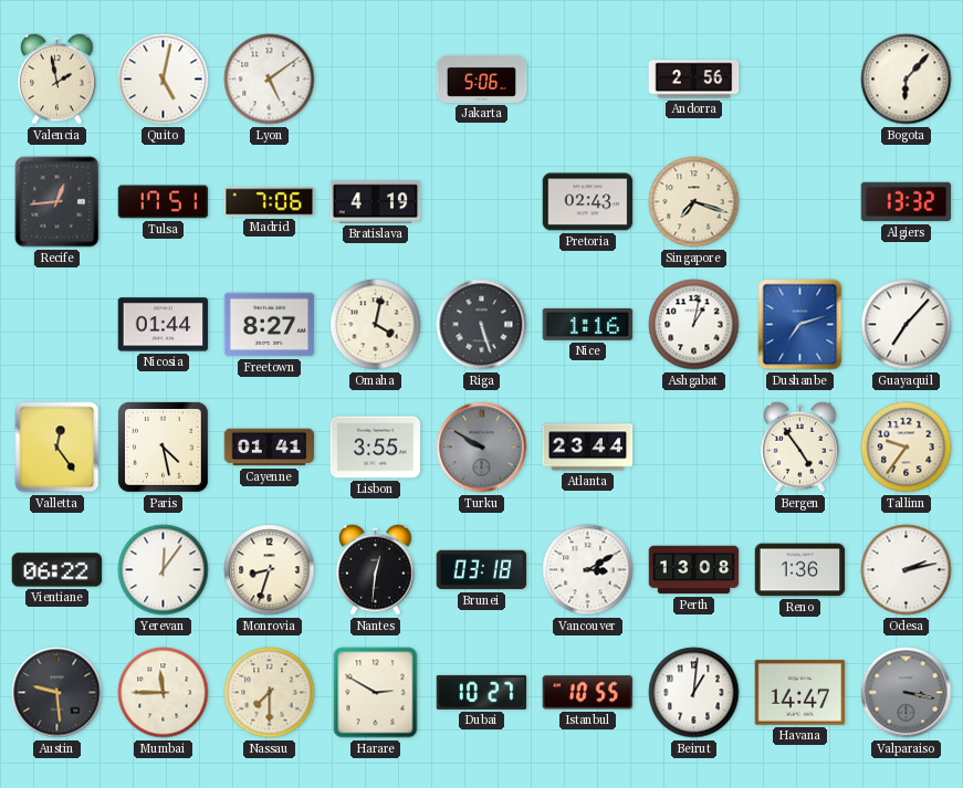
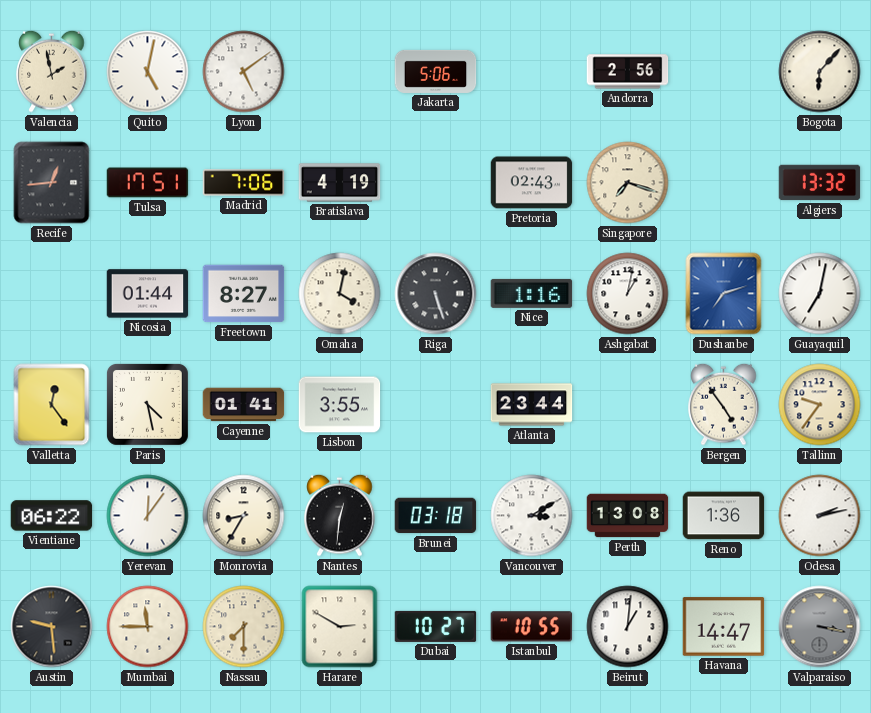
Guayaquil: 7:07 -> 7:02 (820, 294)
Turku: 9:50 -> none (482, 448)
Monrovia: 8:33 -> 8:35 (244, 516)
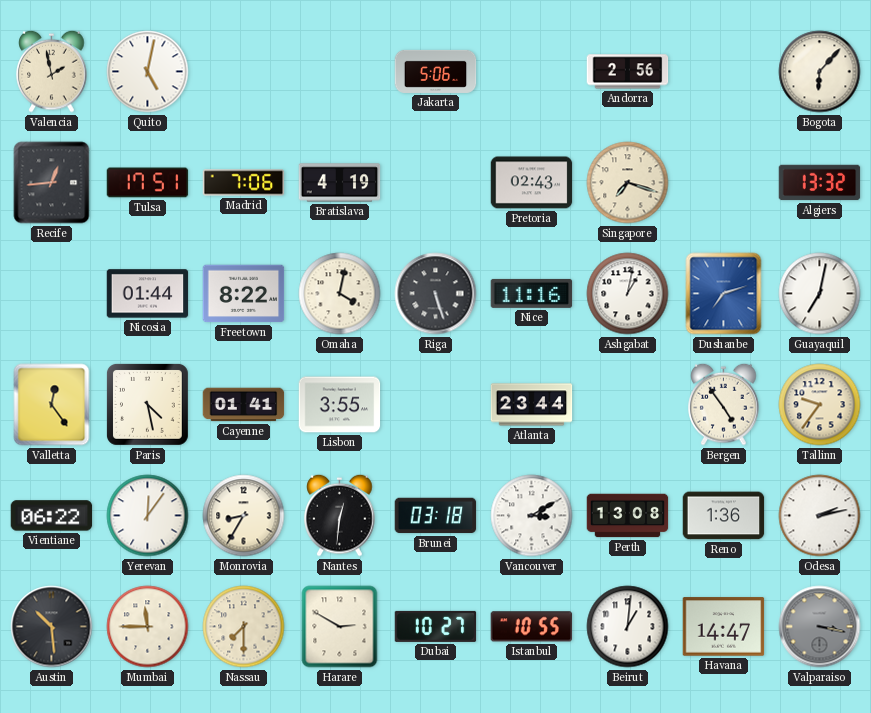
Lyon: 5:09 -> none (244, 72)
Freetown: 8:27 -> 8:22 (244, 294)
Nice: 1:16 -> 11:16 (532, 293)
Austin: 9:29 -> 10:29 (52, 627)
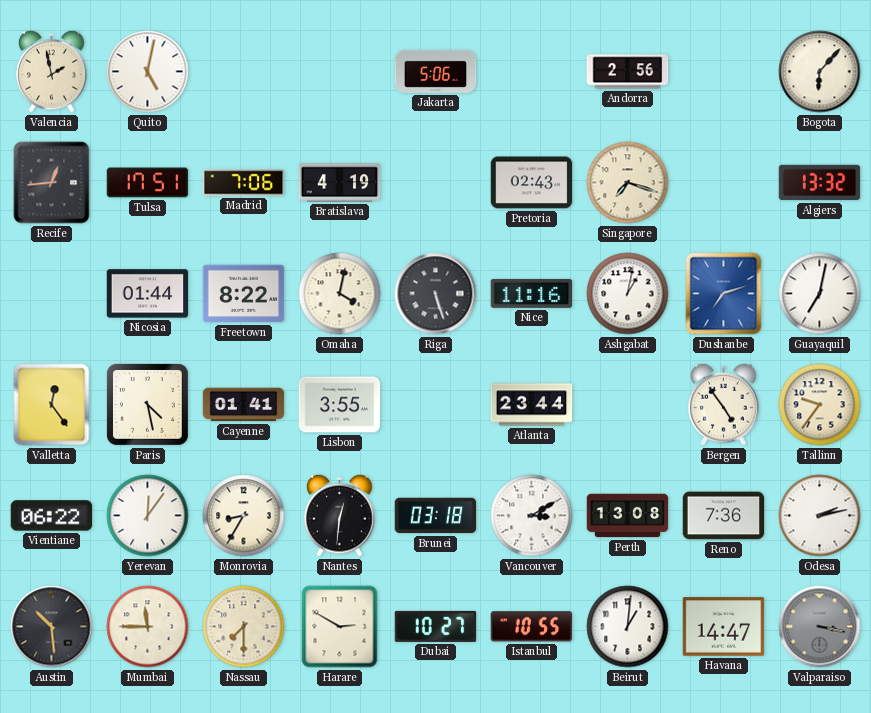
Reno: 1:36 -> 7:36 (724, 516)
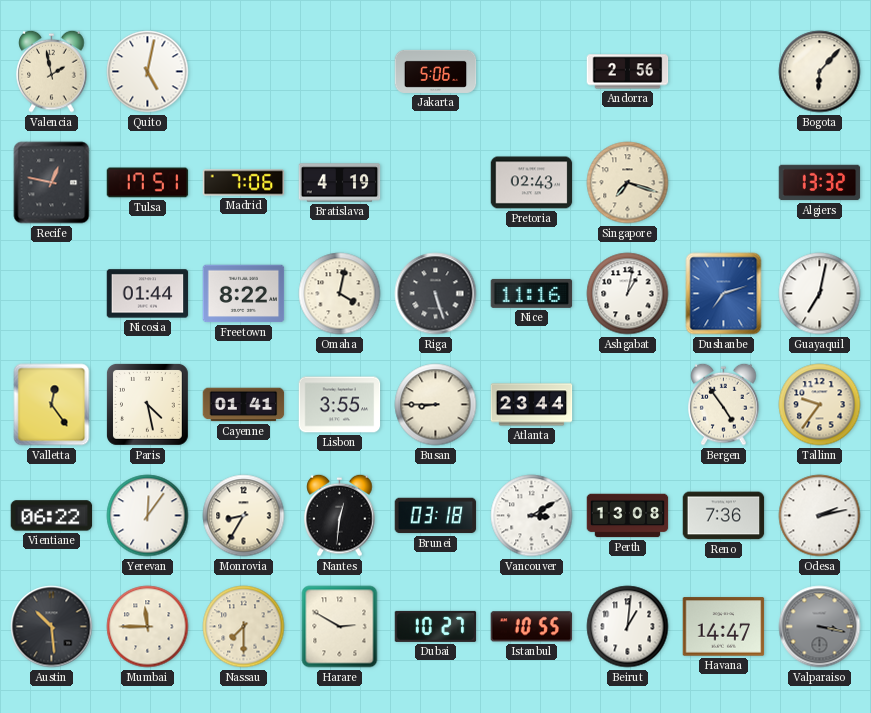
Recife: 12:44 -> 12:47 (52, 183)
Busan: none -> 8:45 (436, 405)
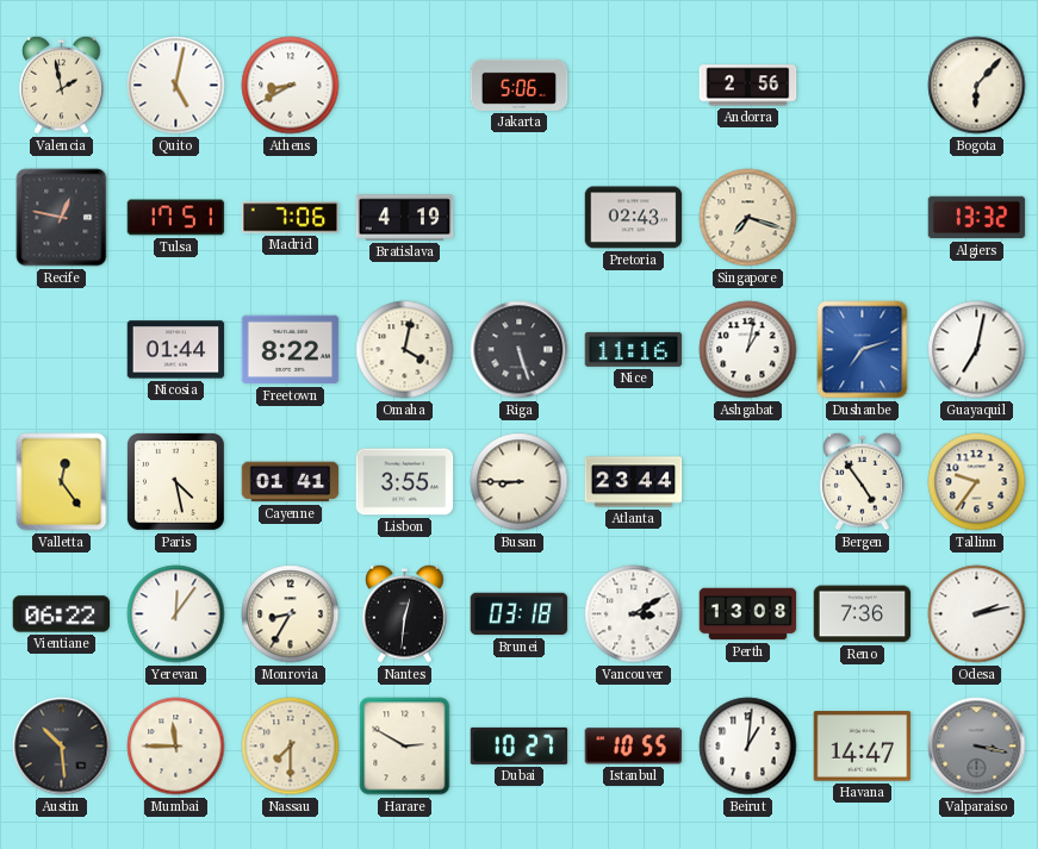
Athens: none -> 8:40 (291, 86)
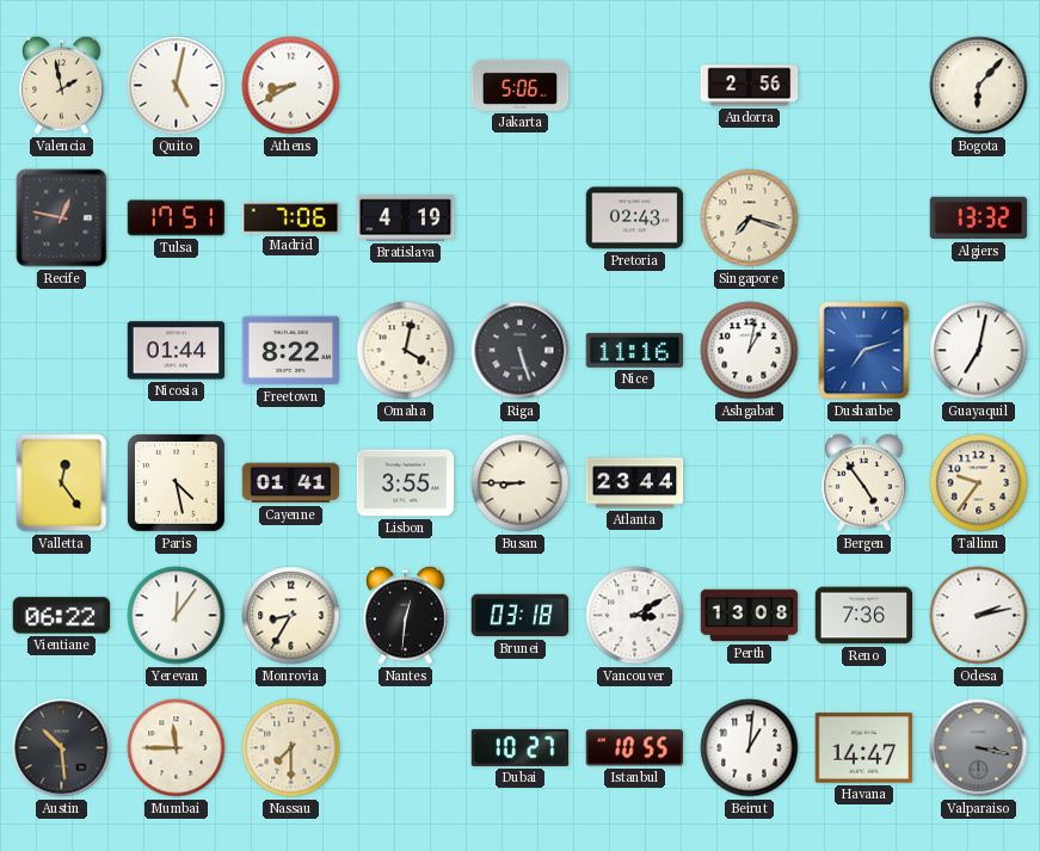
Harare: 2:50 -> none (405, 747)
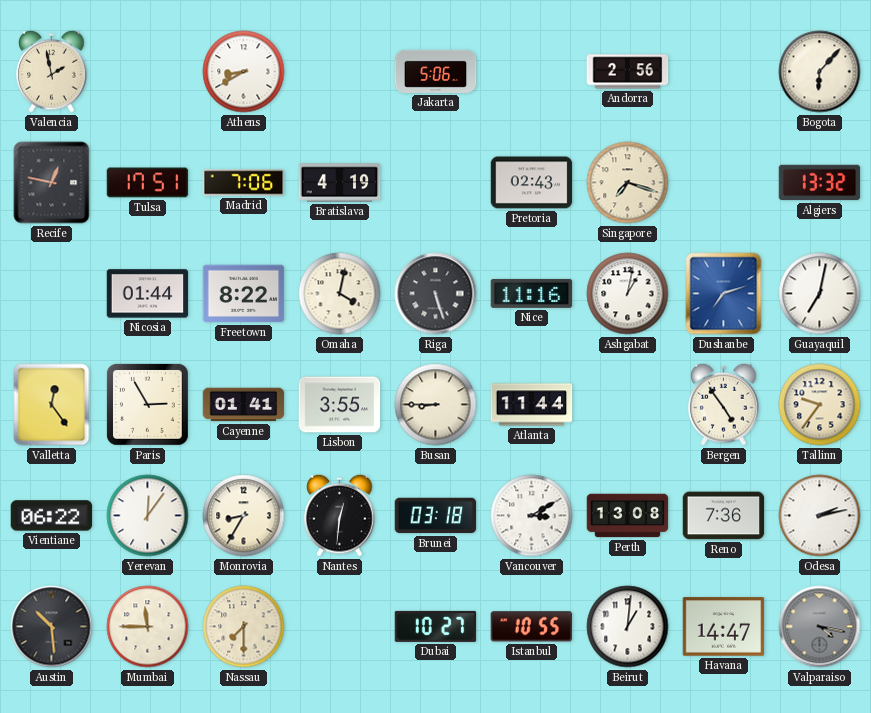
Quito: 5:02 -> none (177, 86)
Paris: 4:28 -> 2:55 (148, 405)
Atlanta: 23:44 -> 11:44 (532, 405)
Valparaiso: 3:17 -> 4:17 (820, 627)
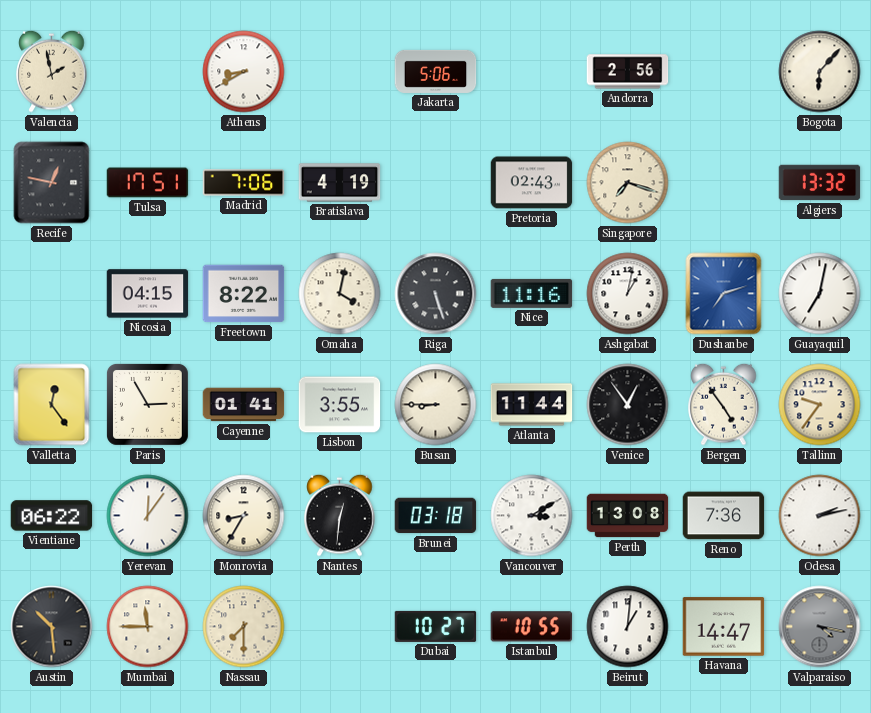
Nicosia: 01:44 -> 04:15 (148, 294)
Venice: none -> 12:54 (628, 405)
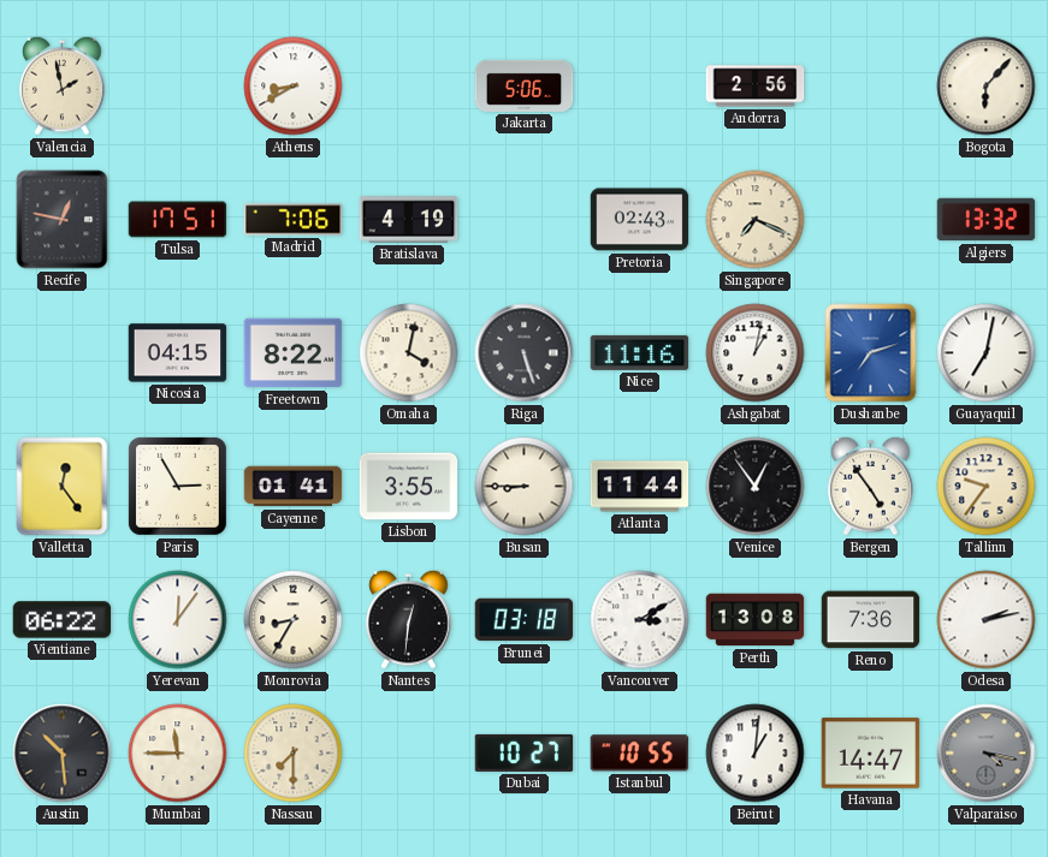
Singapore: 7:18 -> 7:19 (756, 220)
